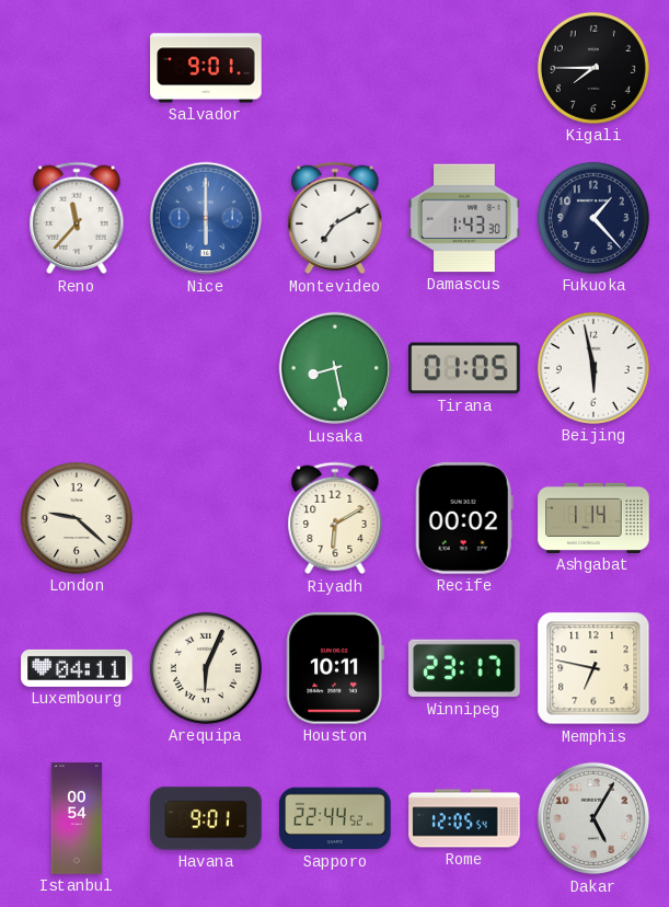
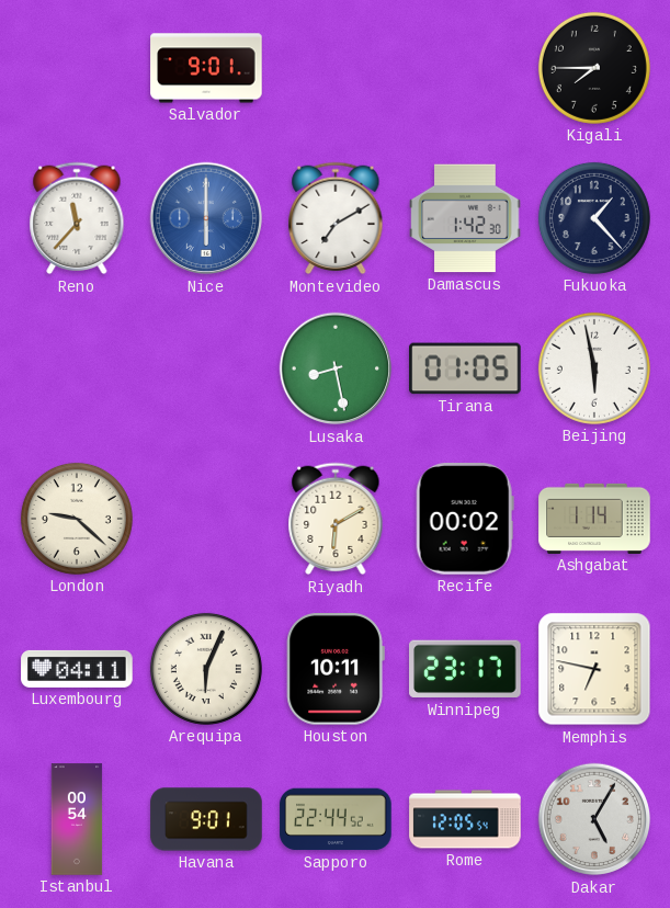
Damascus: 1:43 -> 1:42 (465, 218)
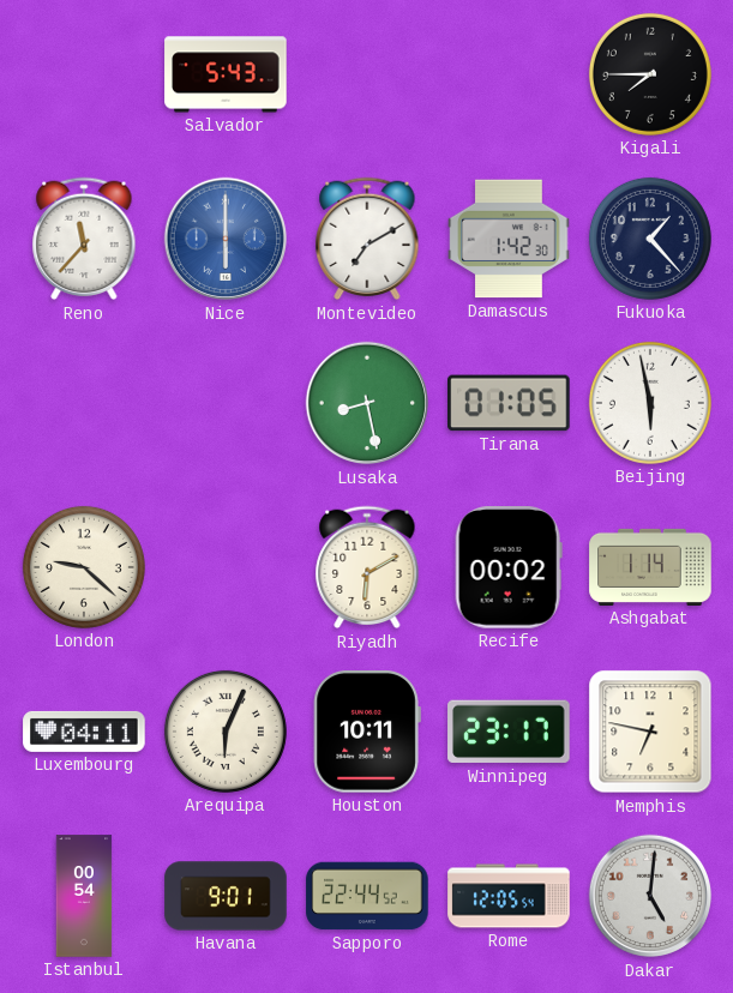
Salvador: 9:01 -> 5:43 (226, 74)
Dakar: 5:05 -> 5:01 (650, 896)
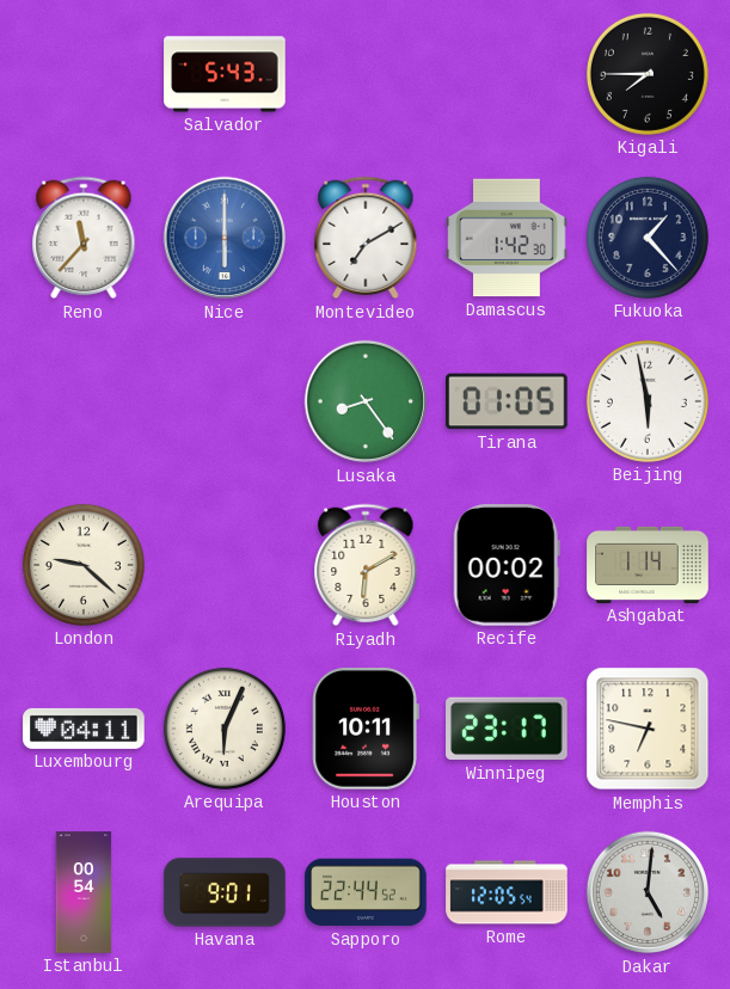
Lusaka: 8:28 -> 8:24 (366, 401)
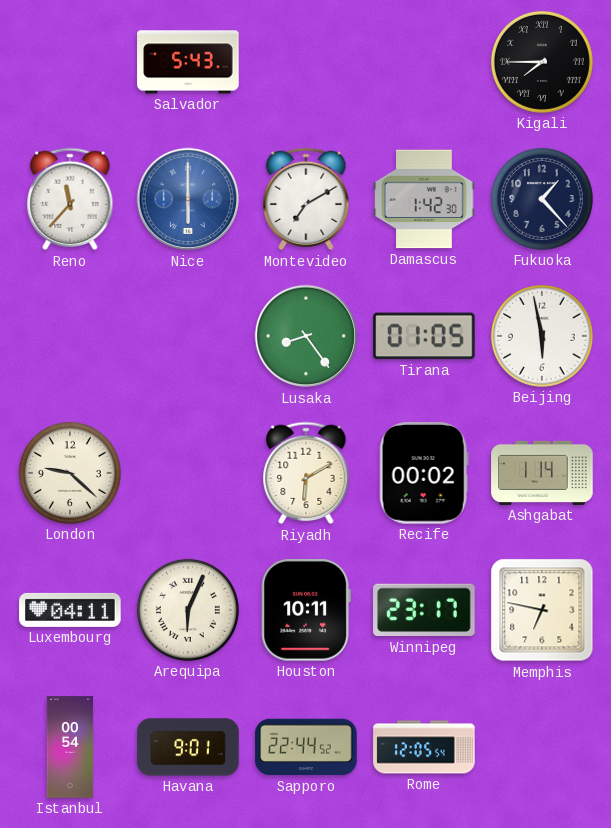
Kigali numerals: Arabic -> Roman (542, 62)
Dakar: 5:01 -> none (648, 892)
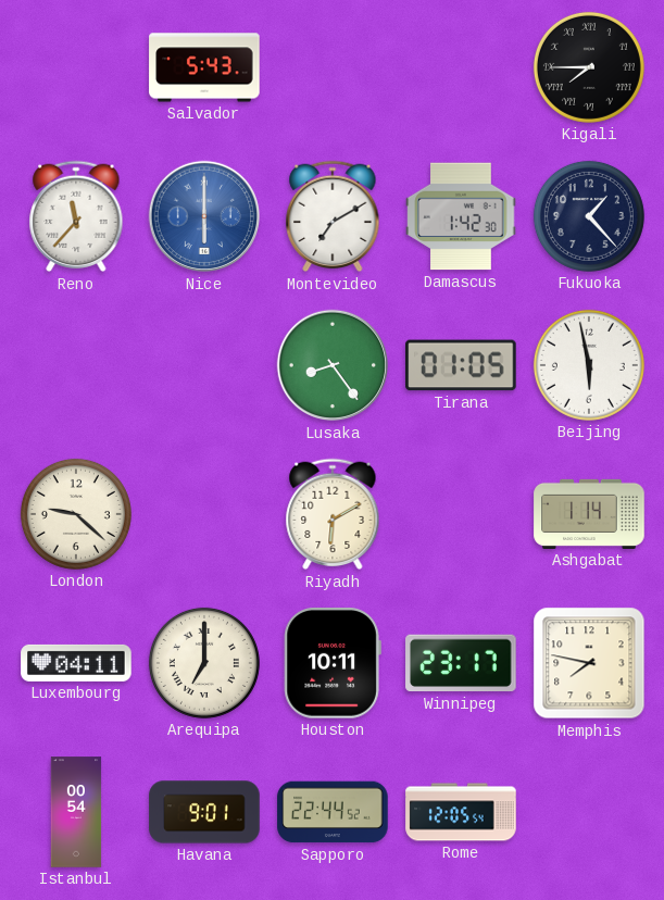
Recife: 00:02 -> none (424, 473)
Arequipa: 6:04 -> 7:00 (204, 663)
Memphis: 6:47 -> 7:47 (589, 663)
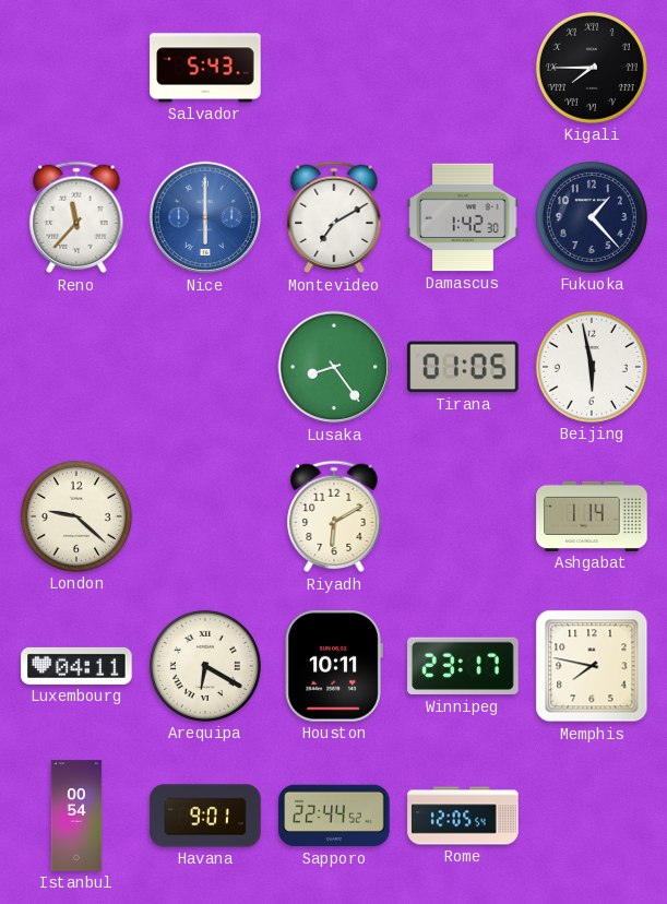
Arequipa: 7:00 -> 6:20 (205, 666)
